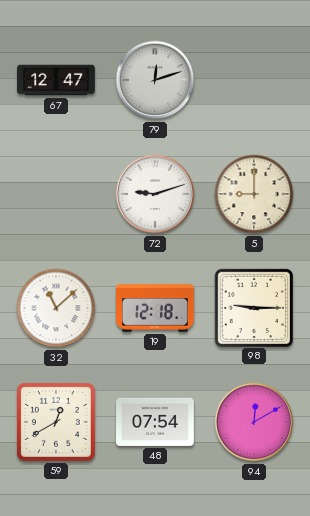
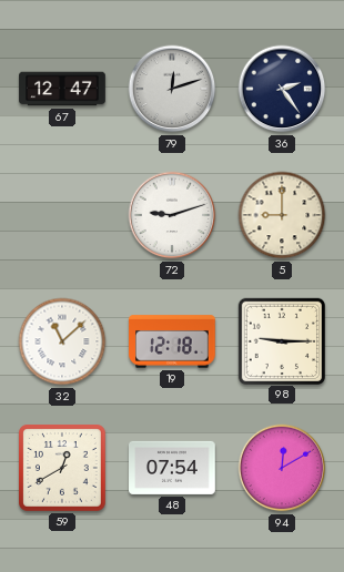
36: none -> 2:24 (282, 89)
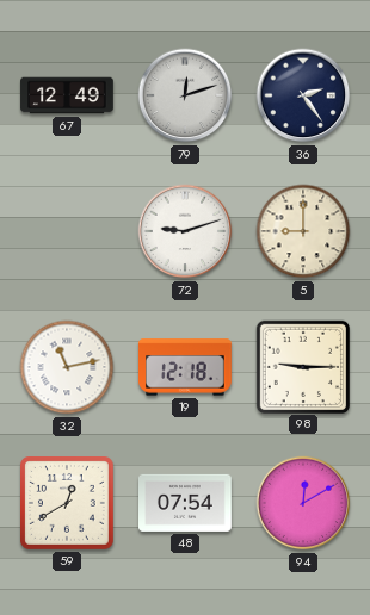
67: 12:47 -> 12:49 (67, 95)
32: 11:08 -> 11:13 (67, 367)
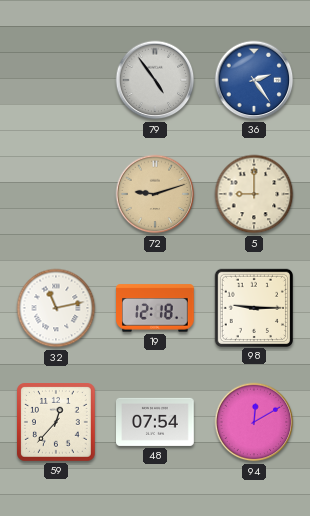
67: 12:49 -> none (67, 95)
79: 12:12 -> 4:54 (155, 80)
36 dial: navy -> blue (254, 80)
72 dial: white -> champagne (155, 194)
59: 12:40 -> 12:37 (57, 423)
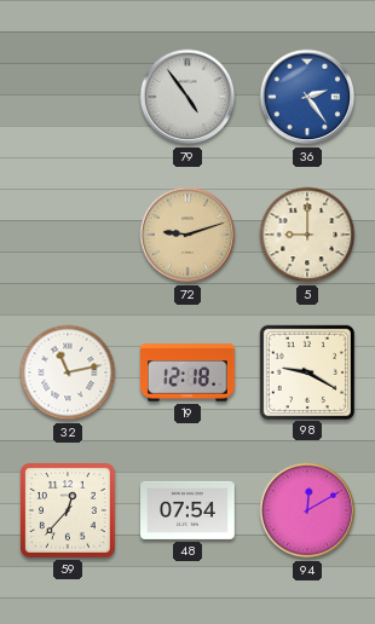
98: 9:15 -> 9:20 (306, 371)
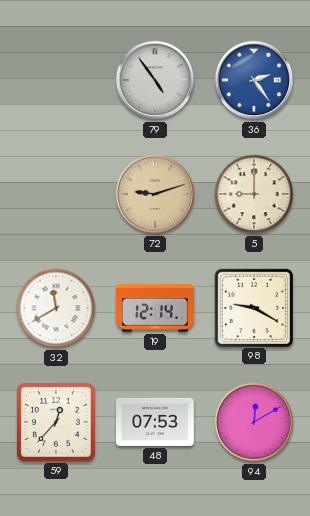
32: 11:13 -> 11:40 (56, 308)
19: 12:18 -> 12:14 (156, 308)
48: 07:54 -> 07:53 (155, 422)
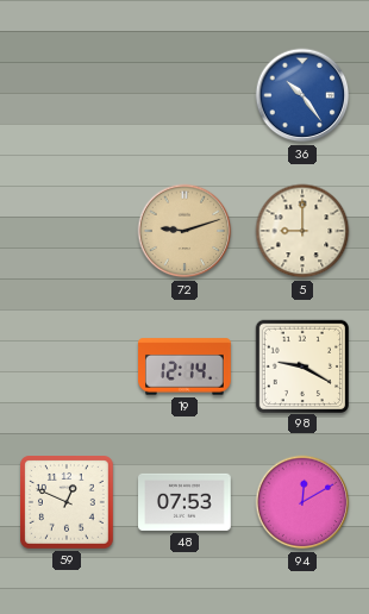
79: 4:54 -> none (155, 80)
36: 2:24 -> 10:24 (302, 95)
32: 11:40 -> none (56, 308)
59: 12:37 -> 12:49 (68, 503)
